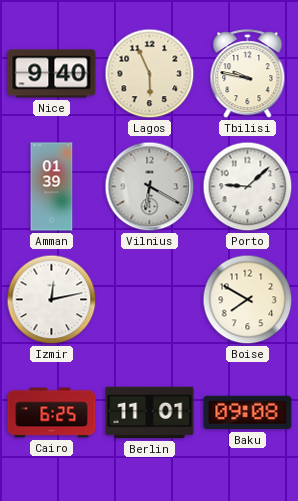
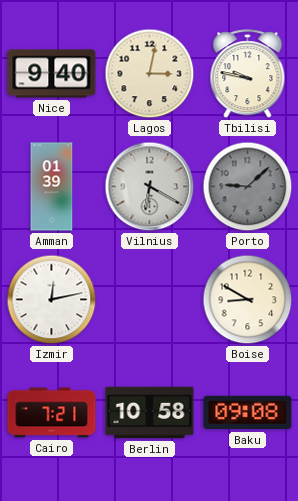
Lagos: 5:56 -> 3:02 (150, 74)
Porto dial: white -> grey (248, 187)
Boise: 7:50 -> 8:50 (248, 300)
Cairo: 6:25 -> 7:21 (52, 413)
Berlin: 11:01 -> 10:58 (150, 413)
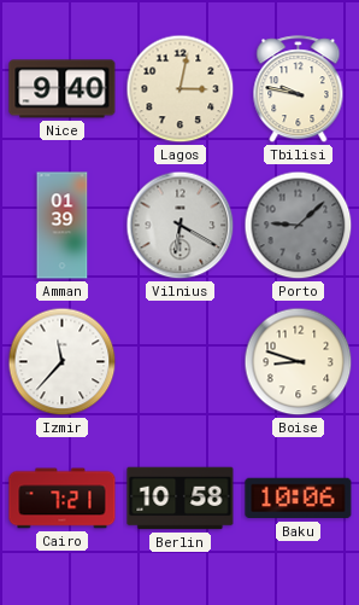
Izmir: 12:13 -> 11:37 (63, 362)
Boise: 8:50 -> 8:48 (299, 362)
Baku: 09:08 -> 10:06 (299, 499)
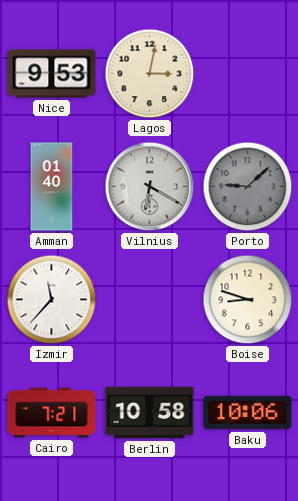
Nice: 9:40 -> 9:53 (52, 74)
Tbilisi: 9:47 -> none (299, 89)
Amman: 01:39 -> 01:40 (52, 187)
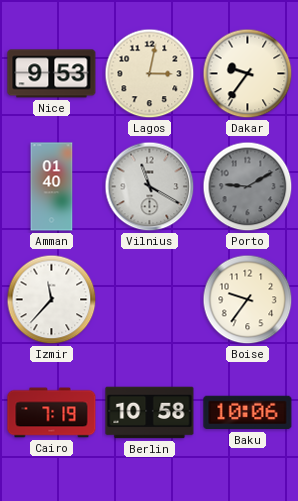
Dakar: none -> 9:36 (248, 74)
Vilnius: 6:20 -> 11:20 (150, 187)
Porto: 9:08 -> 9:10 (248, 187)
Boise: 8:48 -> 9:36 (248, 300)
Cairo: 7:21 -> 7:19 (52, 413)
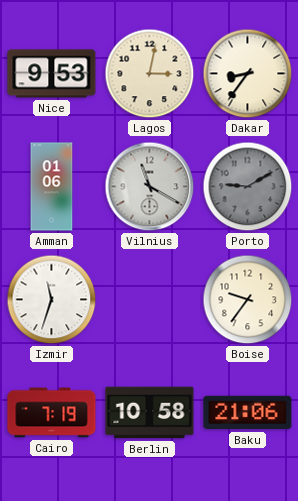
Dakar: 9:36 -> 8:36 (248, 74)
Amman: 01:40 -> 01:06 (52, 187)
Izmir: 11:37 -> 11:33 (52, 300)
Baku: 10:06 -> 21:06 (248, 413)
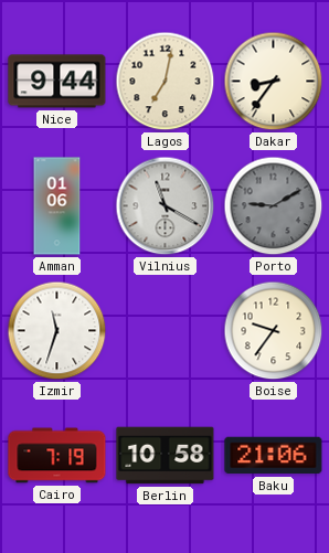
Nice: 9:53 -> 9:44 (57, 82)
Lagos: 3:02 -> 7:02 (166, 82)
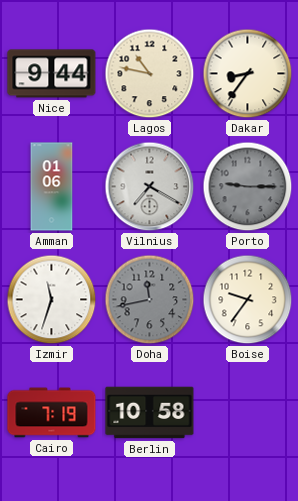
Lagos: 7:02 -> 10:47 (150, 74)
Vilnius: 11:20 -> 7:20 (150, 187)
Porto: 9:10 -> 9:15 (248, 187)
Doha: none -> 11:43 (150, 300)
Baku: 21:06 -> none (274, 456)
